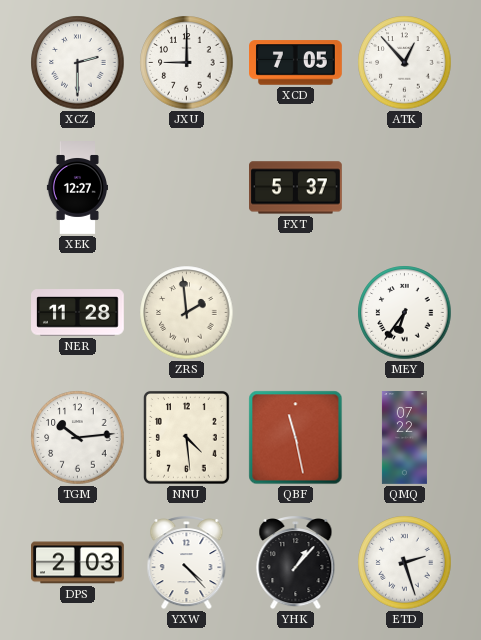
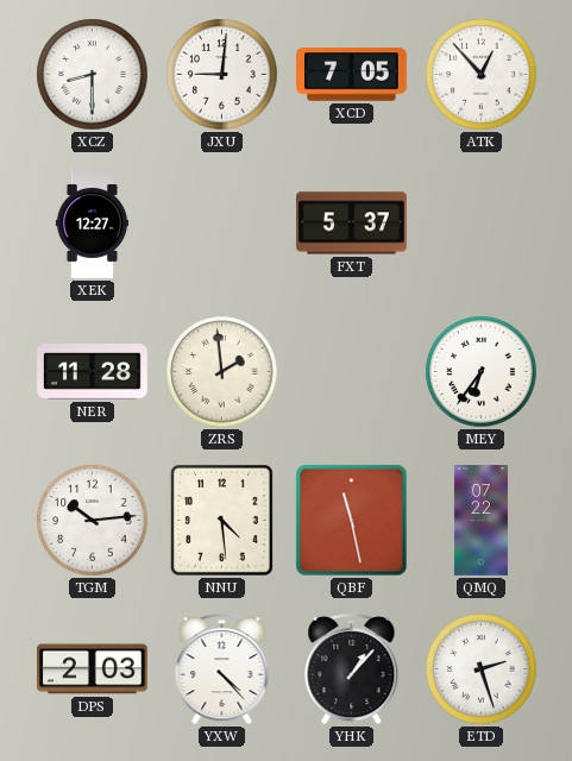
XCZ: 2:30 -> 8:30 (93, 75)
JXU: 9:00 -> 9:01 (222, 75)
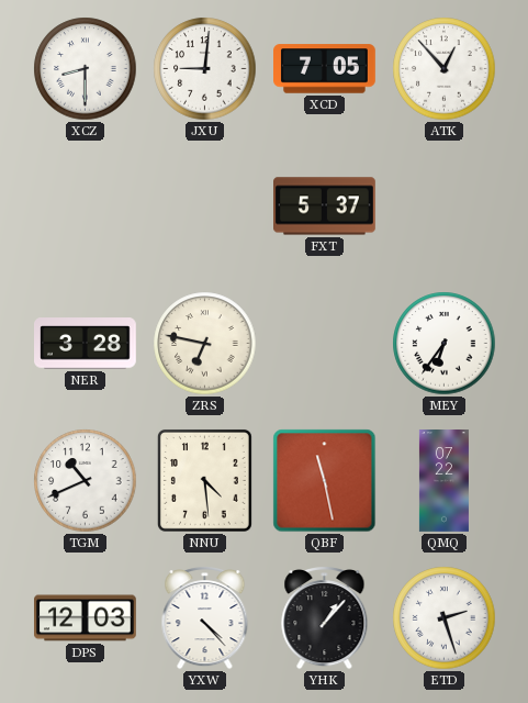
XEK: 12:27 -> none (92, 224)
NER: 11:28 -> 3:28 (86, 344)
ZRS: 1:59 -> 6:47 (205, 344)
TGM: 10:14 -> 10:41 (86, 481)
DPS: 2:03 -> 12:03 (86, 618)
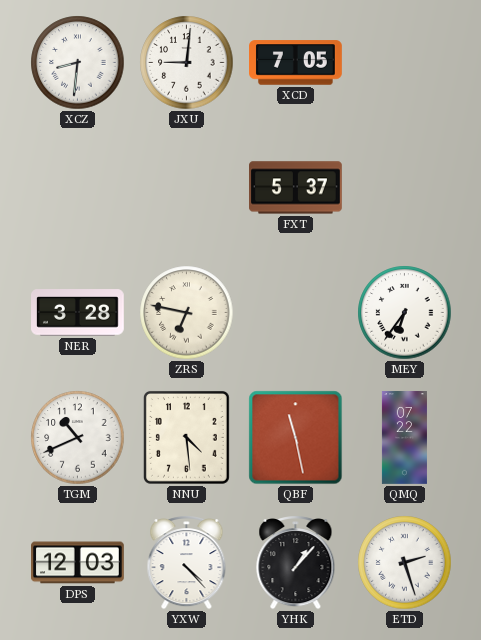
XCZ: 8:30 -> 8:31 (78, 63)
ATK: 12:53 -> none (445, 69)
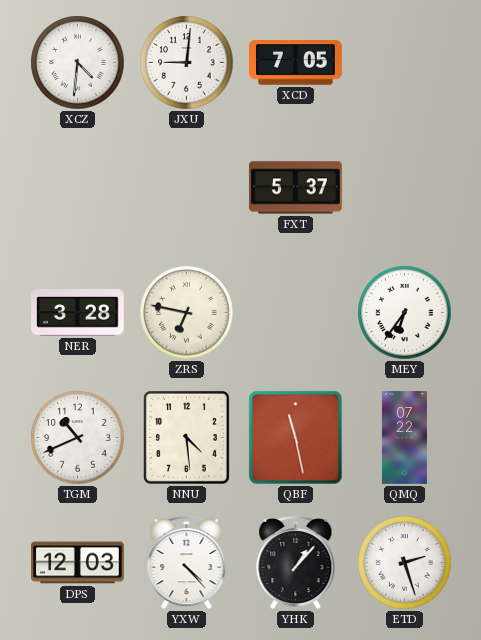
XCZ: 8:31 -> 4:31 (78, 63)
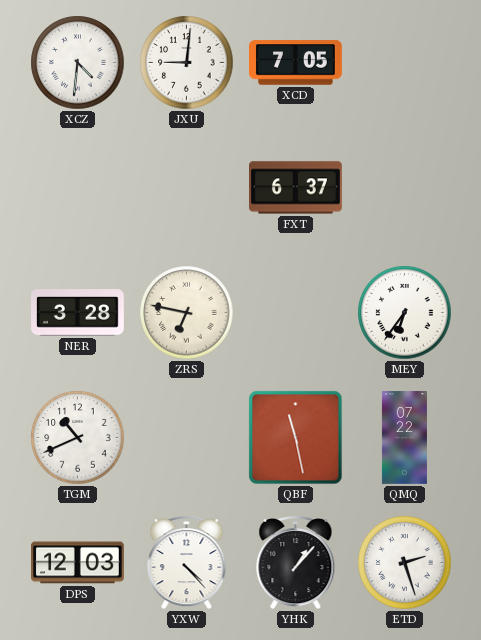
FXT: 5:37 -> 6:37 (296, 188)
NNU: 4:29 -> none (186, 437)
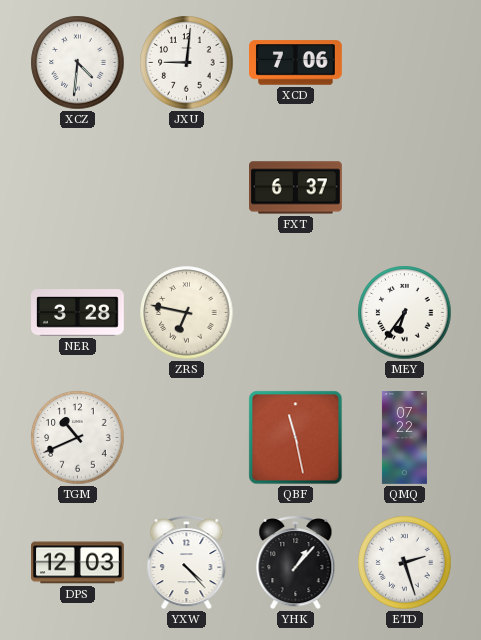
XCD: 7:05 -> 7:06 (296, 63)
